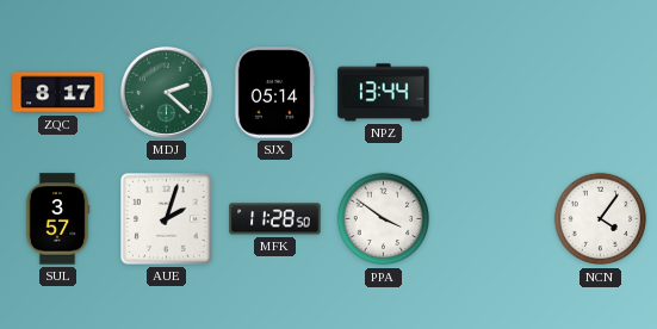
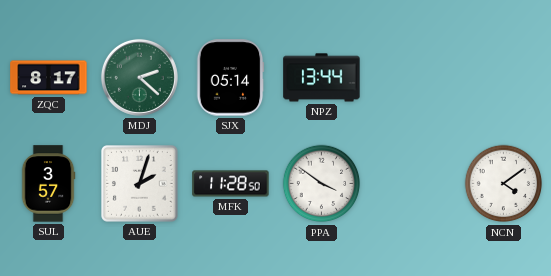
NCN: 4:06 -> 4:09 (504, 184)
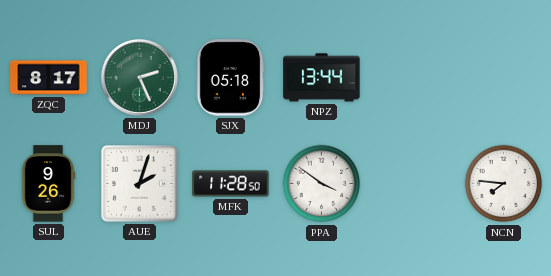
MDJ: 2:22 -> 2:26 (139, 77)
SJX: 05:14 -> 05:18 (230, 78)
SUL: 3:57 -> 9:26 (48, 184)
NCN: 4:09 -> 7:46 (504, 184)
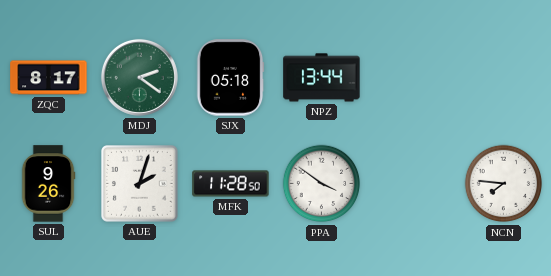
MDJ: 2:26 -> 2:21 (139, 77)
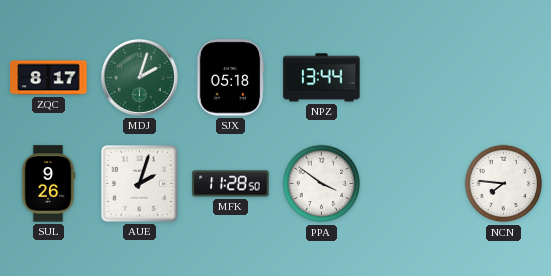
MDJ: 2:21 -> 2:03 (139, 77)
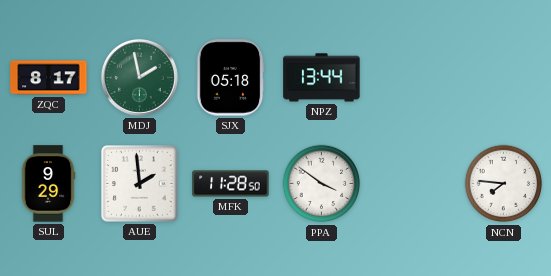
MDJ: 2:03 -> 1:58 (139, 77)
SUL: 9:26 -> 9:29 (48, 184)
AUE: 2:03 -> 1:59 (140, 184)
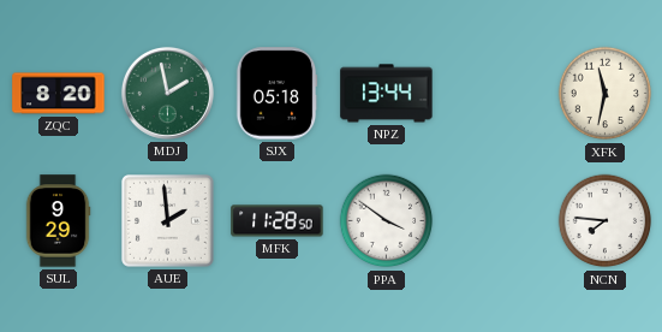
ZQC: 8:17 -> 8:20 (59, 94)
XFK: none -> 11:32 (606, 94)
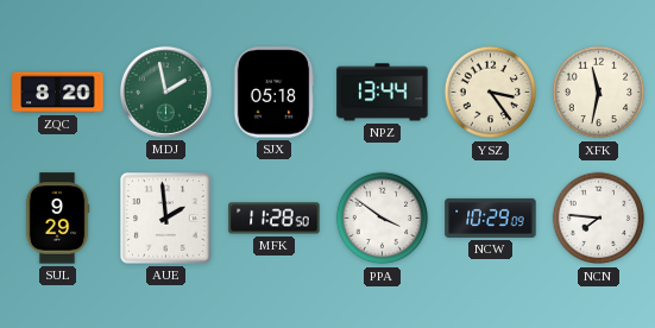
YSZ: none -> 3:24 (491, 93)
NCW: none -> 10:29 (491, 217)
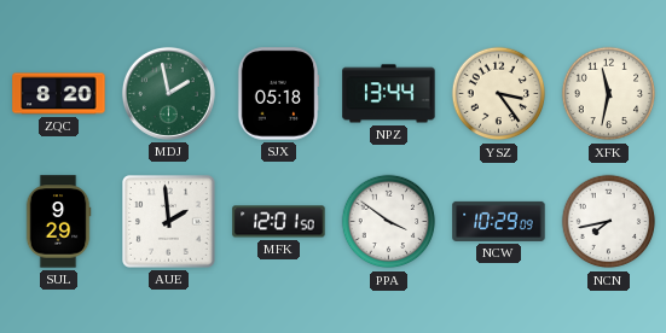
MFK: 11:28 -> 12:01 (279, 222)
NCN: 7:46 -> 7:43 (609, 222)
